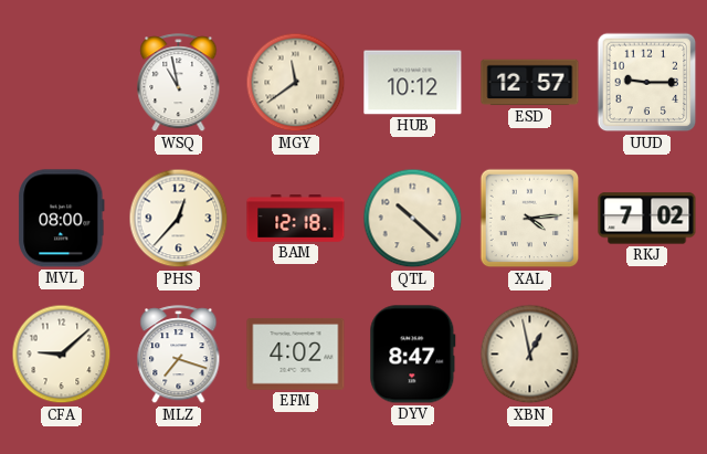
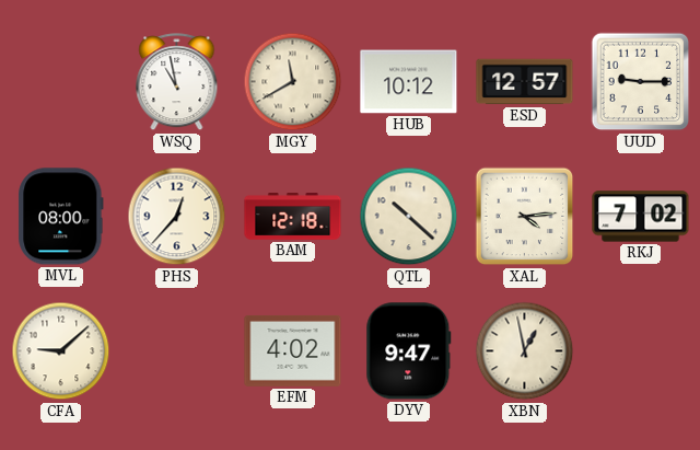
MGY: 11:39 -> 11:40 (293, 82)
MLZ: 7:18 -> none (179, 355)
DYV: 8:47 -> 9:47 (409, 351)
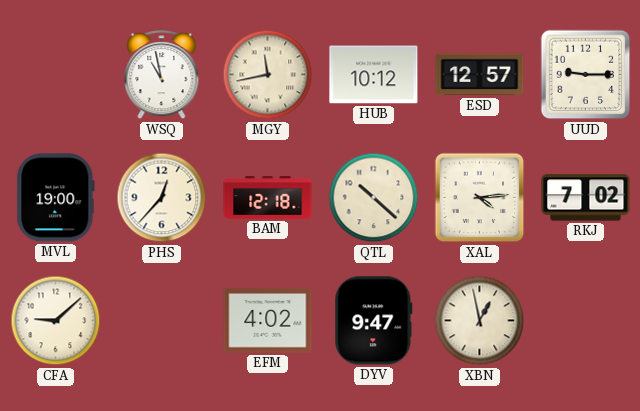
MGY: 11:40 -> 11:43 (268, 75)
MVL: 08:00 -> 19:00 (56, 198)
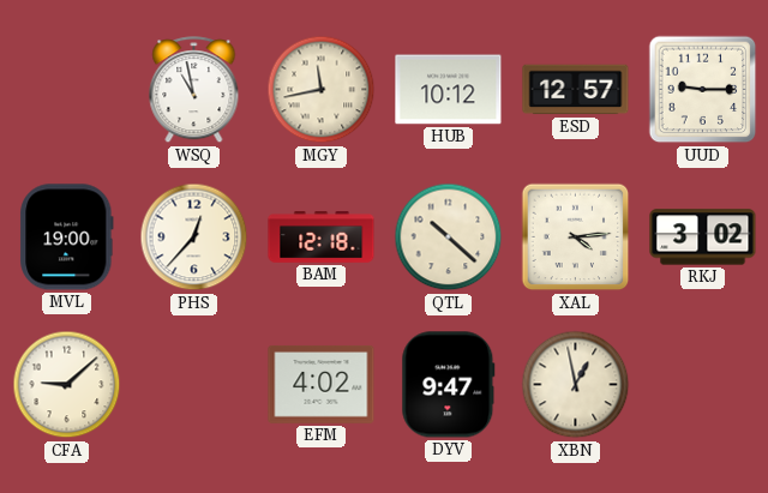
RKJ: 7:02 -> 3:02 (703, 238)
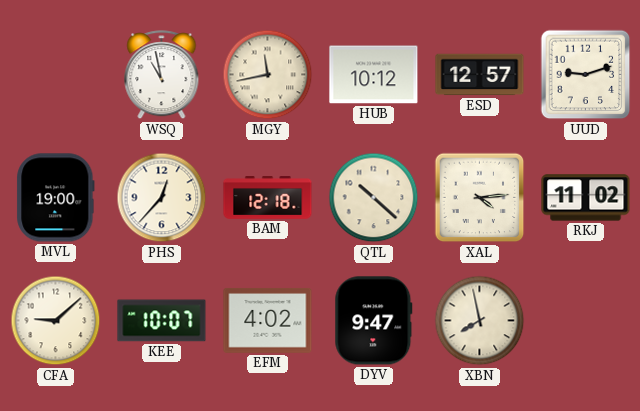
UUD: 9:15 -> 9:12 (586, 75)
RKJ: 3:02 -> 11:02 (586, 198)
KEE: none -> 10:07 (162, 321)
XBN: 12:58 -> 7:58 (480, 321)
